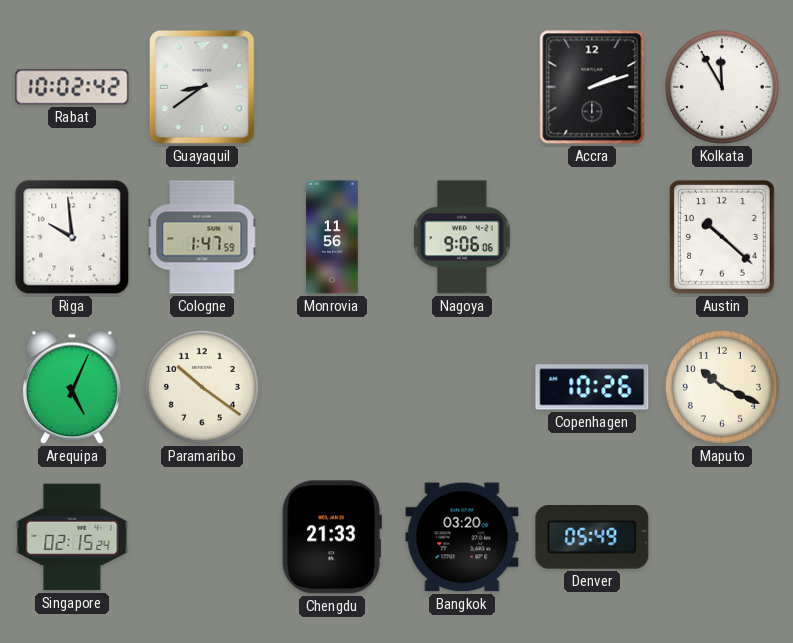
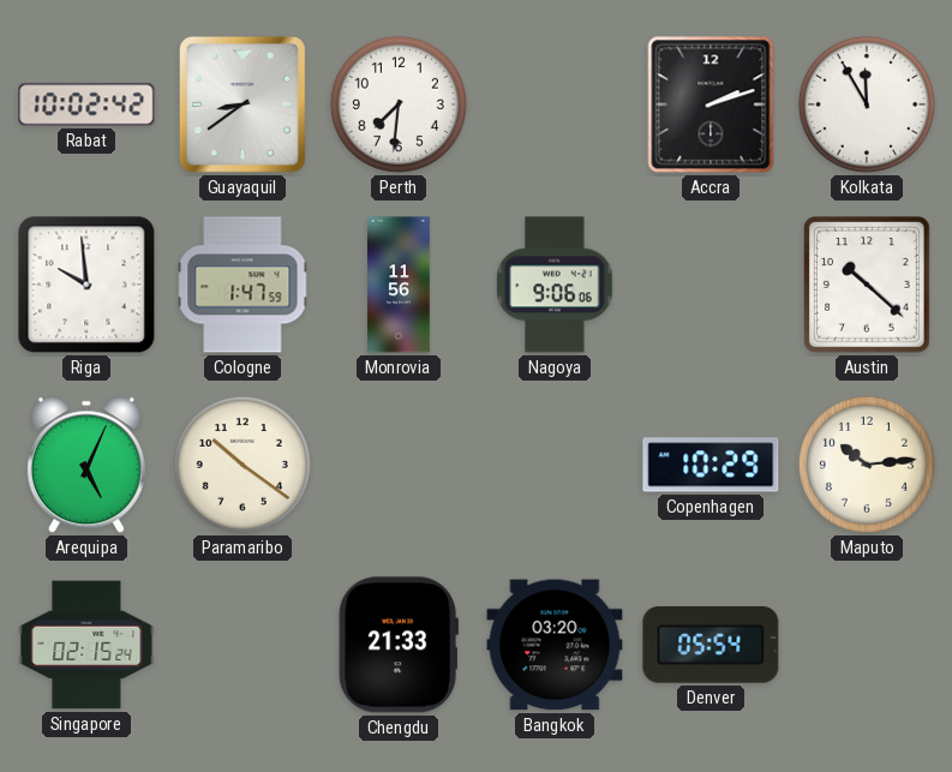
Perth: none -> 7:31 (399, 104)
Copenhagen: 10:26 -> 10:29 (711, 465)
Maputo: 10:19 -> 10:14 (867, 465)
Denver: 05:49 -> 05:54 (711, 646)
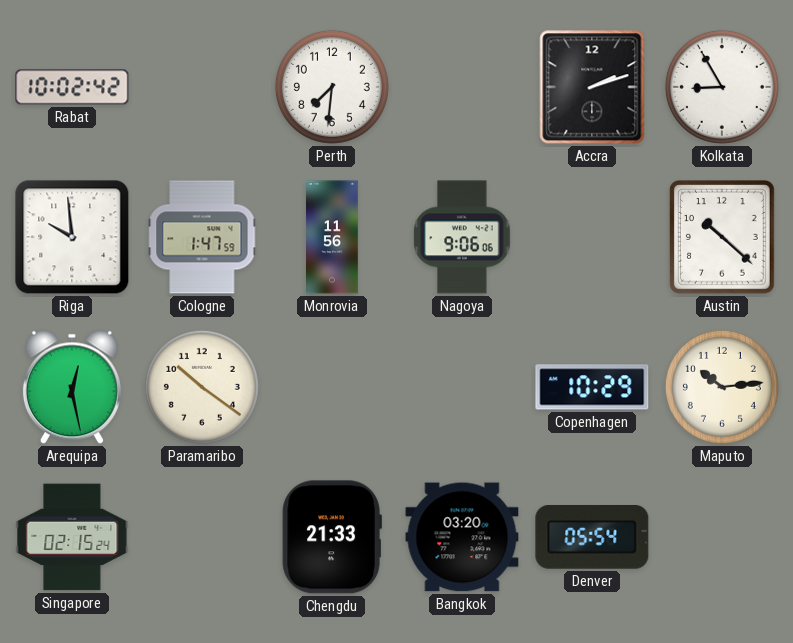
Guayaquil: 8:39 -> none (243, 104)
Kolkata: 11:55 -> 8:55 (722, 87)
Arequipa: 5:04 -> 12:28 (72, 387)
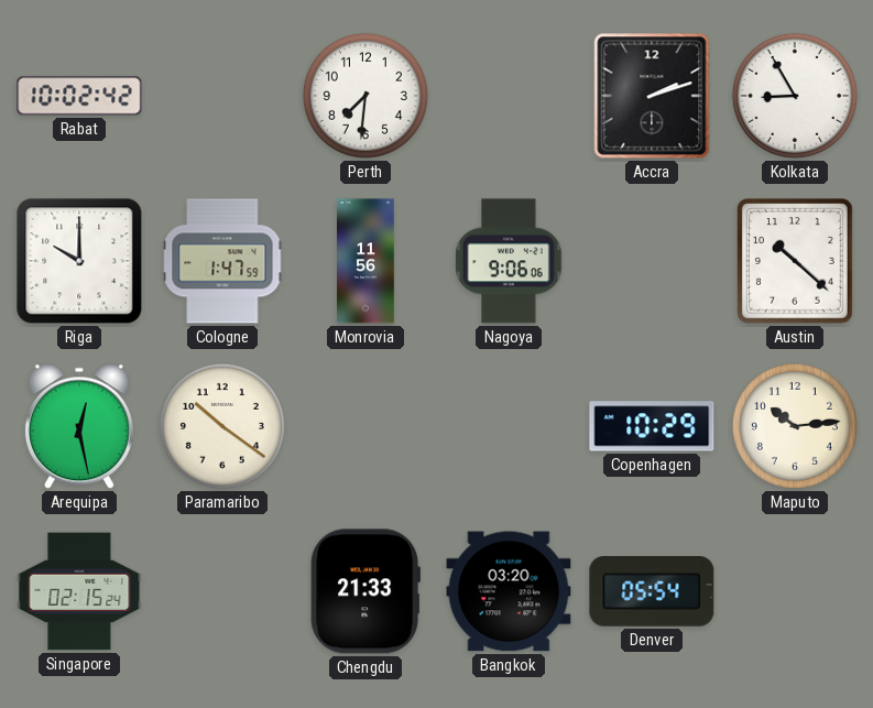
Riga: 9:59 -> 10:00 (79, 261)
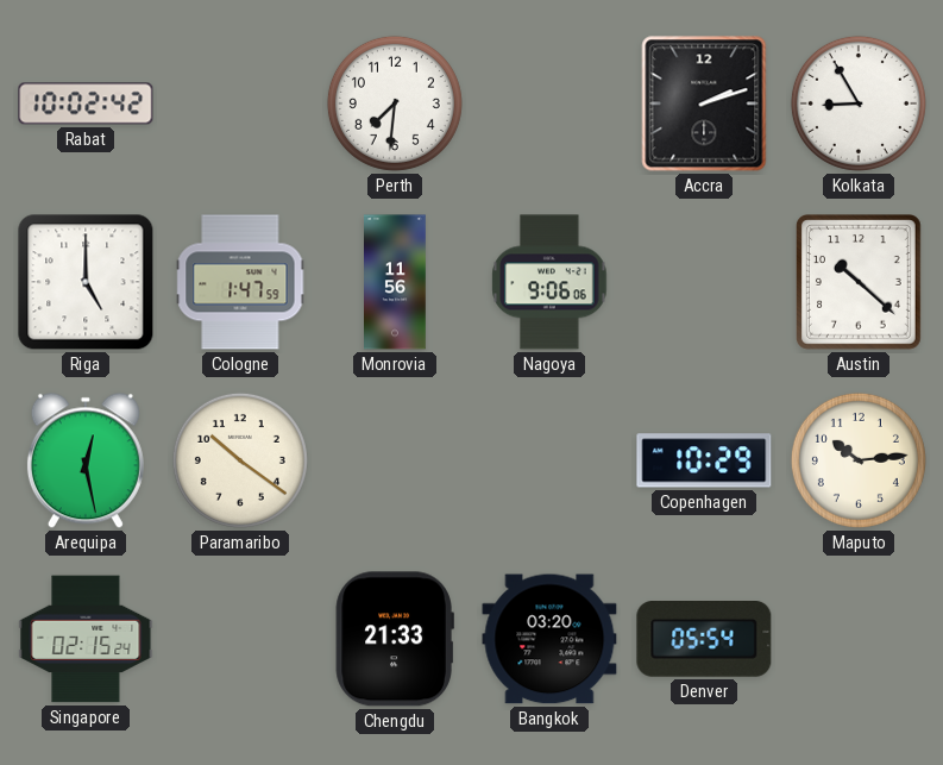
Riga: 10:00 -> 5:00 (86, 282)
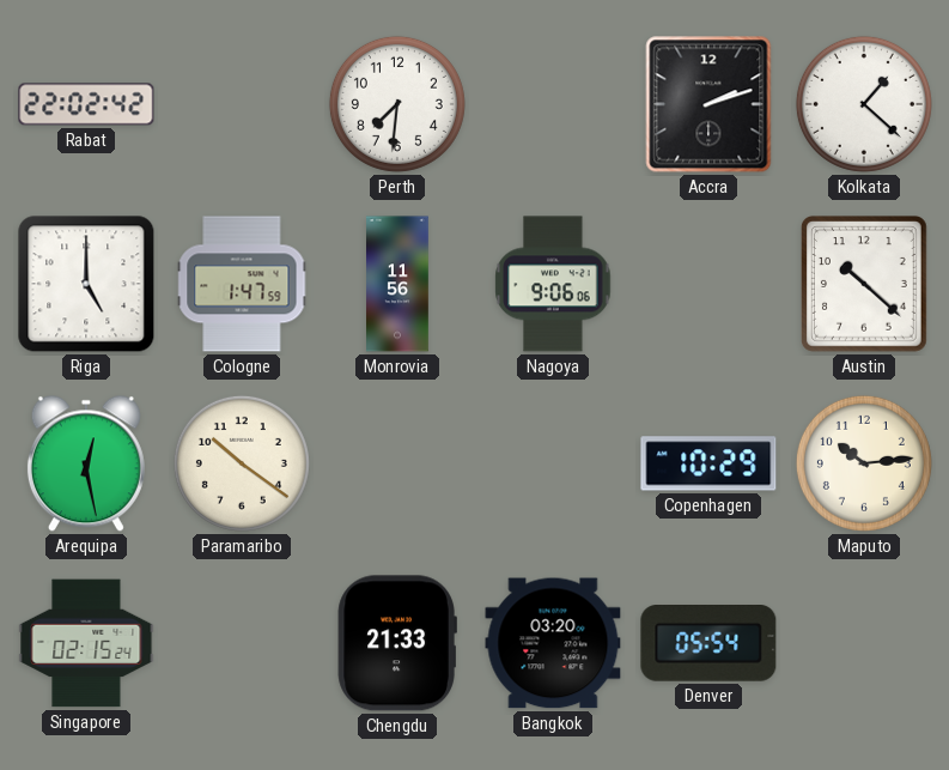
Rabat: 10:02 -> 22:02 (86, 104)
Kolkata: 8:55 -> 1:22 (864, 104)
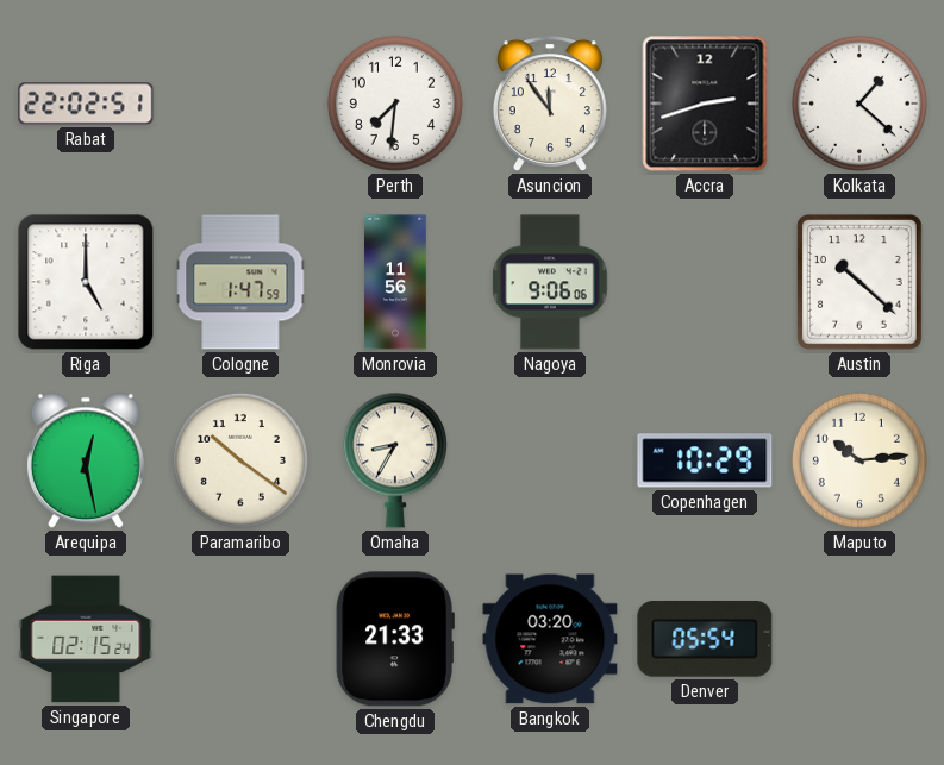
Rabat: 22:02:42 -> 22:02:51 (86, 104)
Asuncion: none -> 11:54 (550, 104)
Accra: 2:12 -> 2:42 (705, 104)
Omaha: none -> 8:35 (395, 460)
